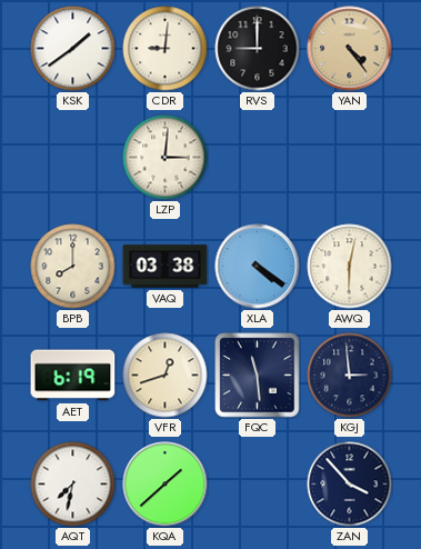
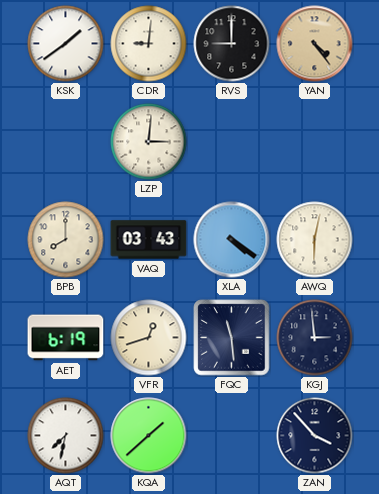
VAQ: 03:38 -> 03:43 (149, 240)
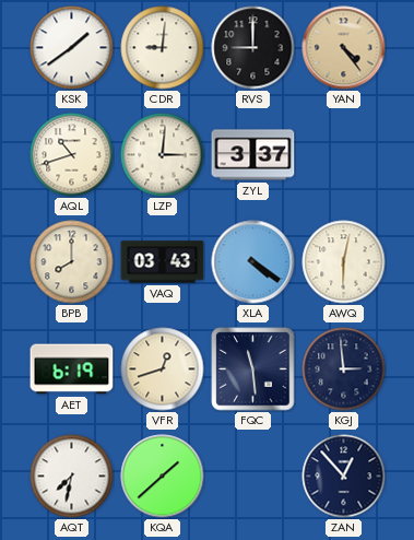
AQL: none -> 10:42 (72, 155)
ZYL: none -> 3:37 (253, 155)
ZAN: 3:53 -> 12:53 (344, 477)
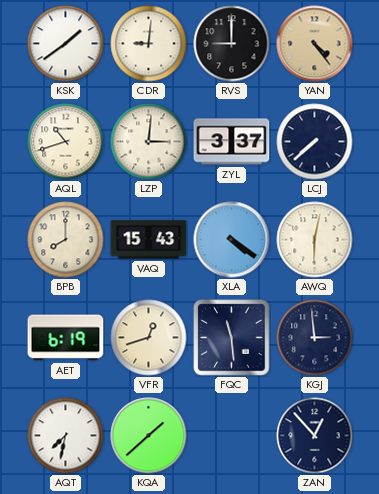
LCJ: none -> 7:38 (315, 142)
VAQ: 03:43 -> 15:43 (149, 240)
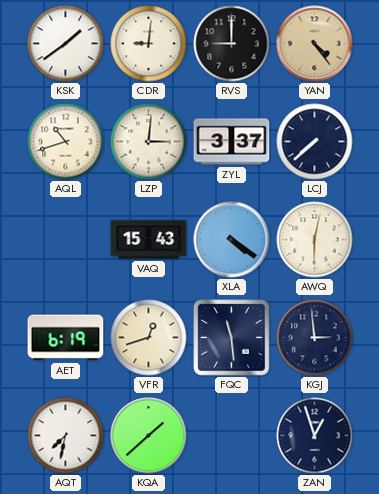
BPB: 8:00 -> none (66, 240)
ZAN: 12:53 -> 12:57 (315, 436)
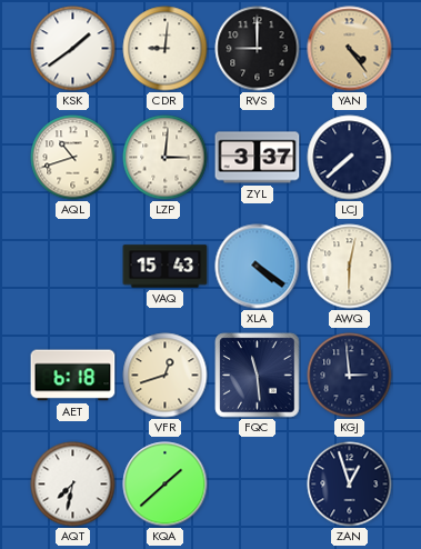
AET: 6:19 -> 6:18 (73, 376)
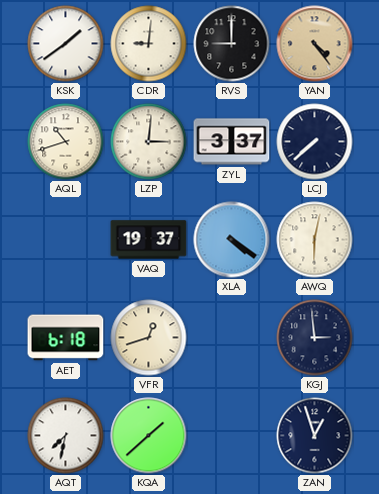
VAQ: 15:43 -> 19:37 (149, 240)
FQC: 11:29 -> none (258, 376)
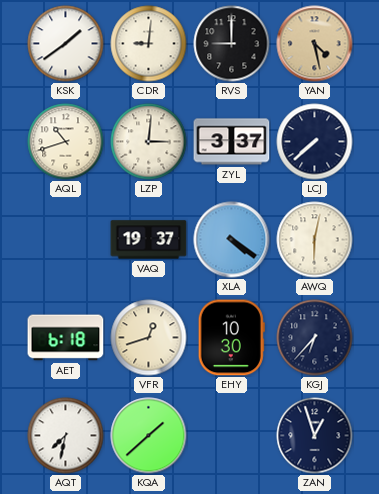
YAN: 4:24 -> 4:28 (315, 44)
EHY: none -> 10:30 (231, 338)
KGJ: 2:59 -> 6:37 (315, 338)
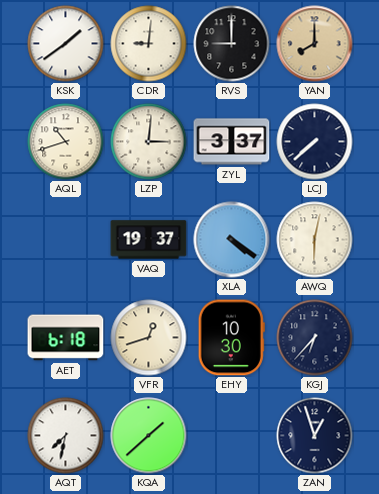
YAN: 4:28 -> 8:00 (315, 44)
